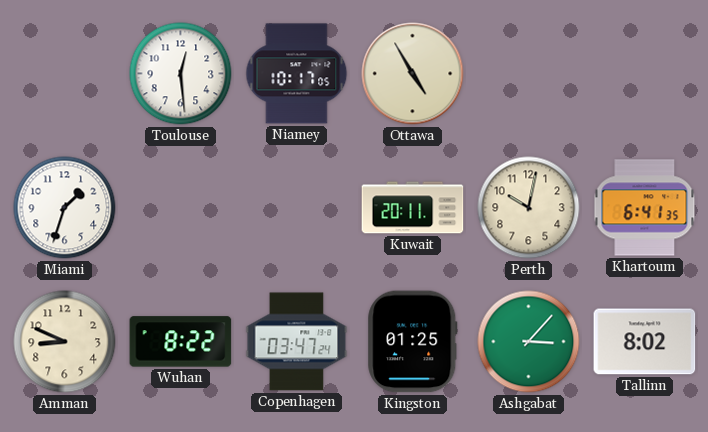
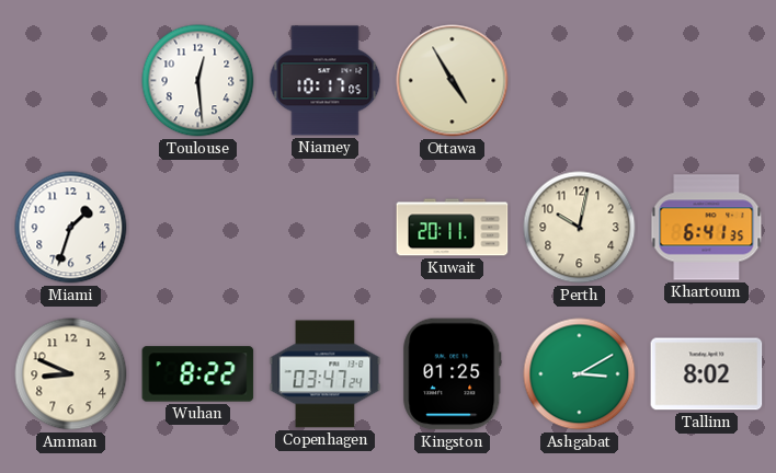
Ashgabat: 3:07 -> 3:10 (580, 374)
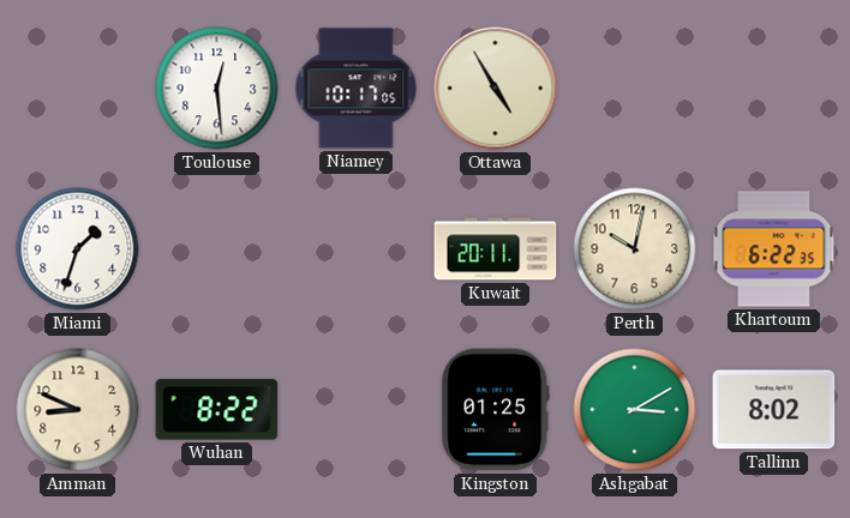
Khartoum: 6:41 -> 6:22 (774, 249)
Copenhagen: 03:47 -> none (326, 374)
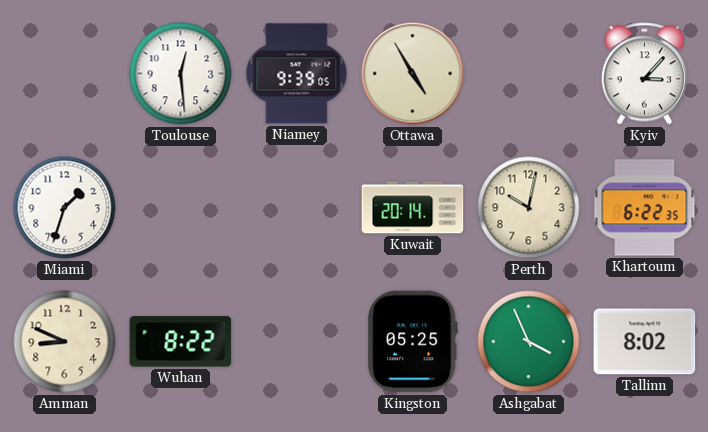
Niamey: 10:17 -> 9:39 (297, 74)
Kyiv: none -> 3:07 (644, 74)
Kuwait: 20:11 -> 20:14 (413, 208)
Kingston: 01:25 -> 05:25 (413, 342)
Ashgabat: 3:10 -> 3:56 (529, 342)
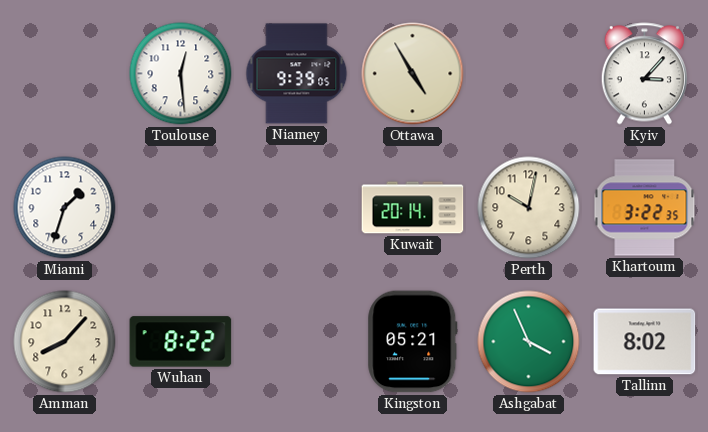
Khartoum: 6:22 -> 3:22 (645, 208)
Amman: 8:49 -> 8:07 (65, 342)
Kingston: 05:25 -> 05:21 (413, 342)
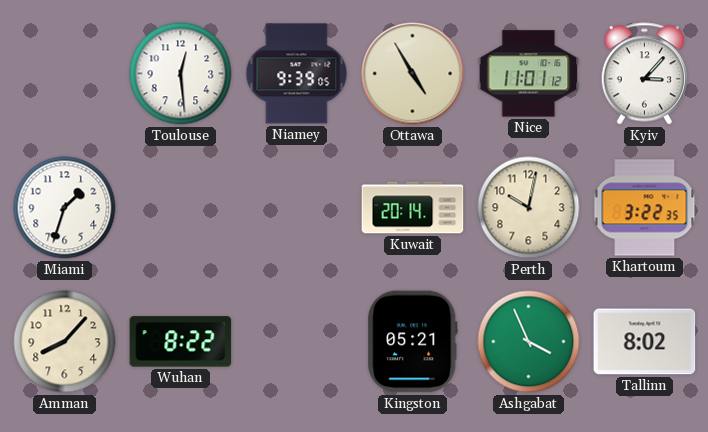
Nice: none -> 11:01 (529, 74)
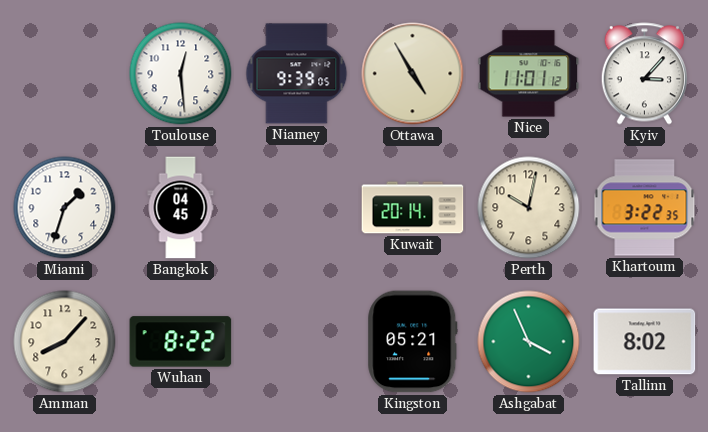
Bangkok: none -> 04:45 (181, 208)
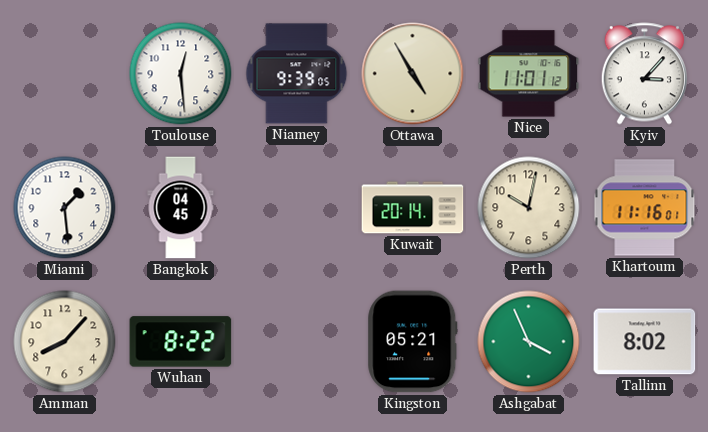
Miami: 1:33 -> 1:29 (65, 208)
Khartoum: 3:22 -> 11:16 (645, 208)
